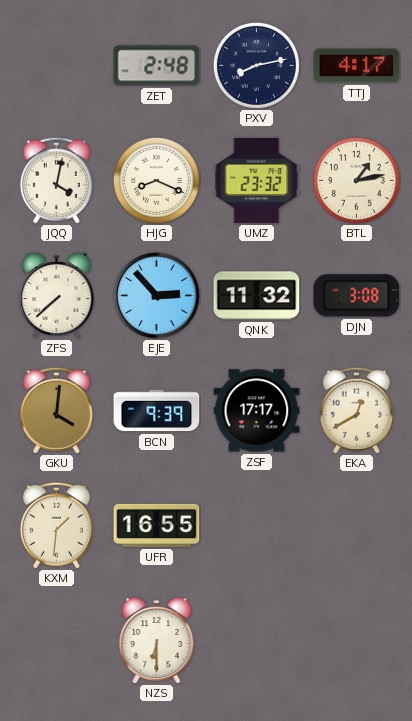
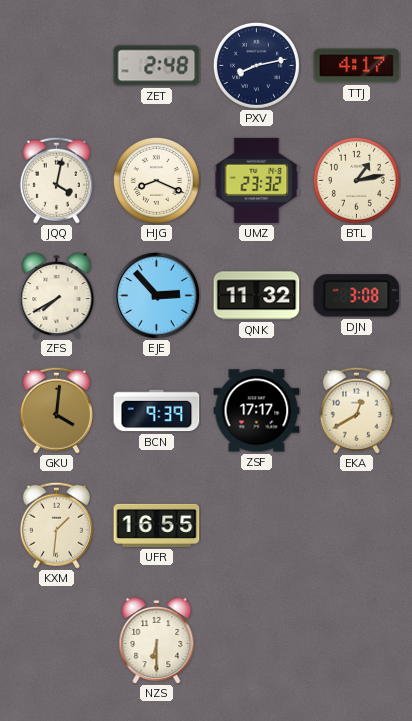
ZFS: 7:38 -> 7:40 (57, 295)
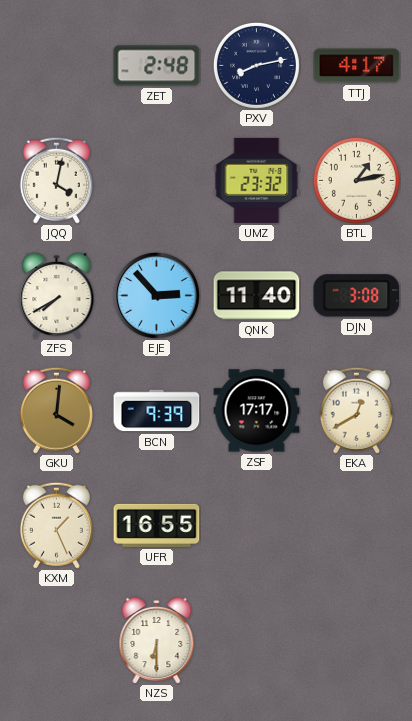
HJG: 8:19 -> none (156, 180)
QNK: 11:32 -> 11:40 (257, 296)
KXM: 1:31 -> 1:26 (56, 525)
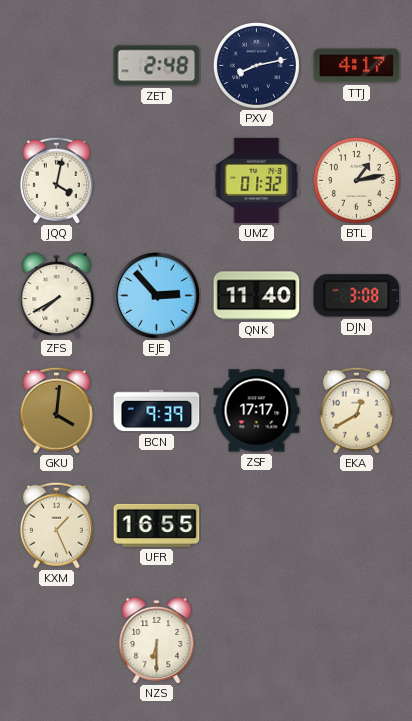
UMZ: 23:32 -> 01:32 (257, 180)
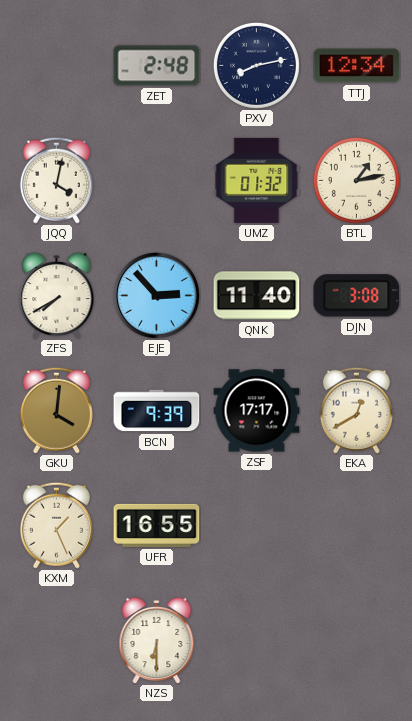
TTJ: 4:17 -> 12:34 (357, 66)
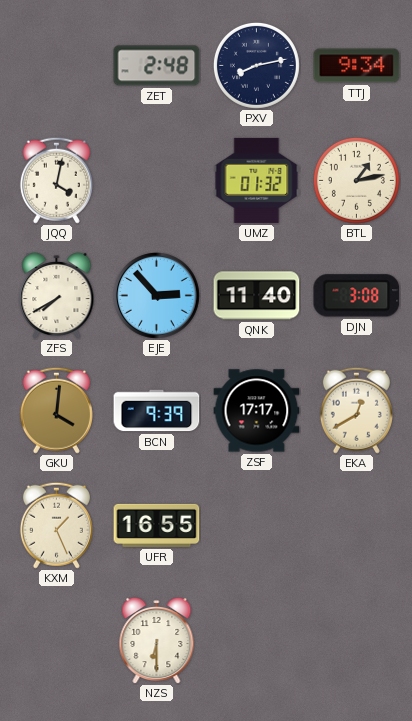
TTJ: 12:34 -> 9:34 (357, 66)
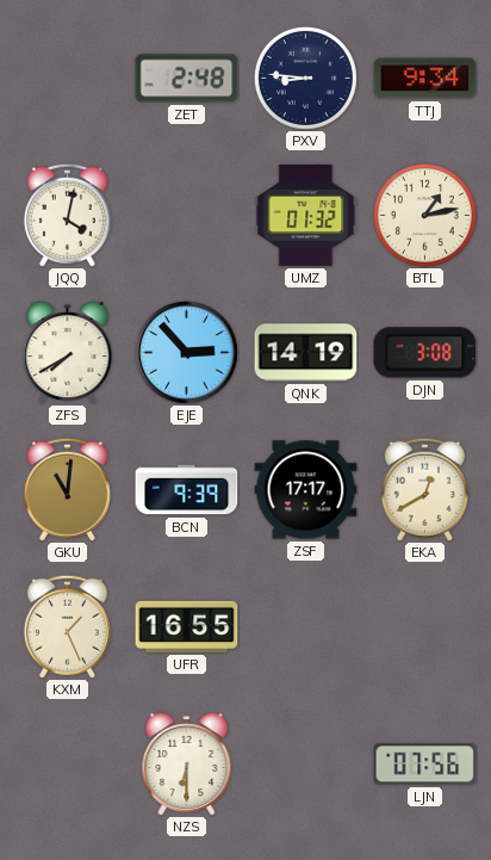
PXV: 8:13 -> 8:46 (305, 78)
QNK: 11:40 -> 14:19 (306, 353)
GKU: 4:01 -> 11:01 (67, 489)
LJN: none -> 07:56 (425, 765)
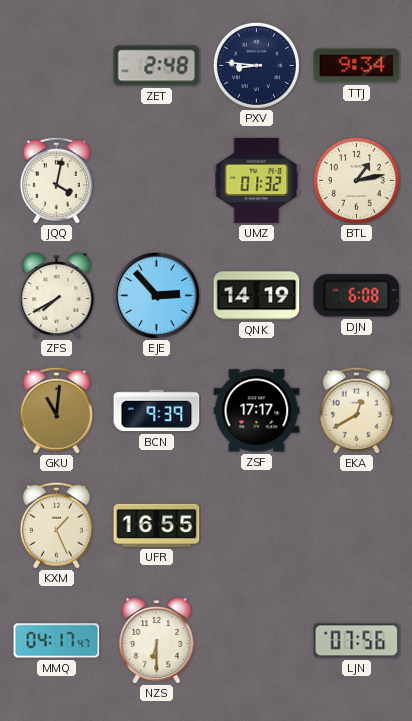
DJN: 3:08 -> 6:08 (357, 296)
MMQ: none -> 04:17 (57, 641)
